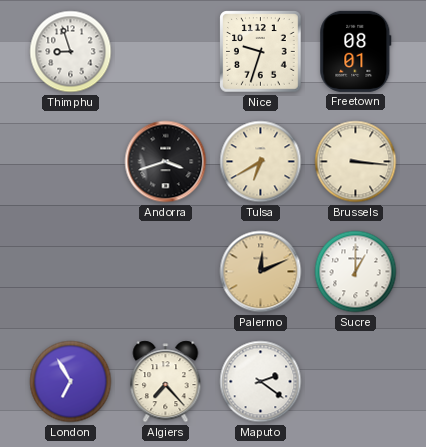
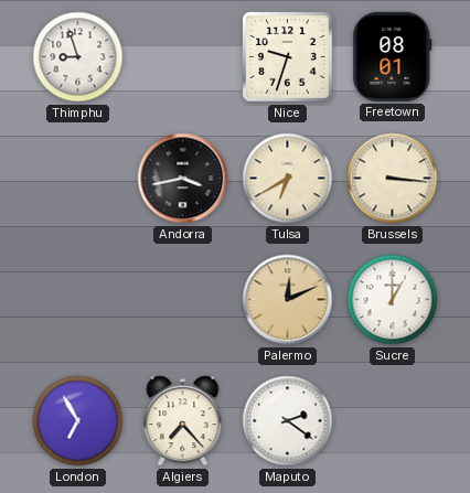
Andorra: 3:42 -> 3:43 (183, 179)
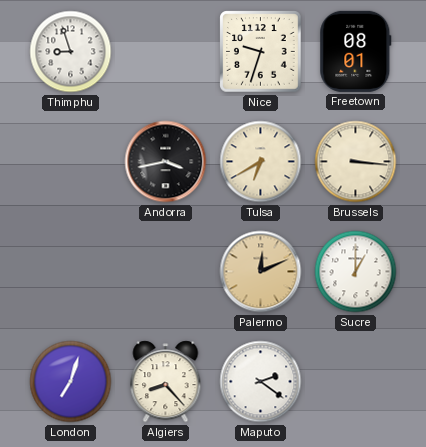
London: 6:55 -> 7:03 (71, 382)
Algiers: 7:23 -> 8:23 (166, 382)
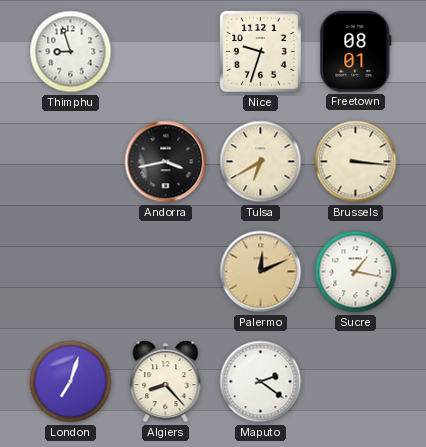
Sucre: 1:00 -> 1:17 (356, 272)
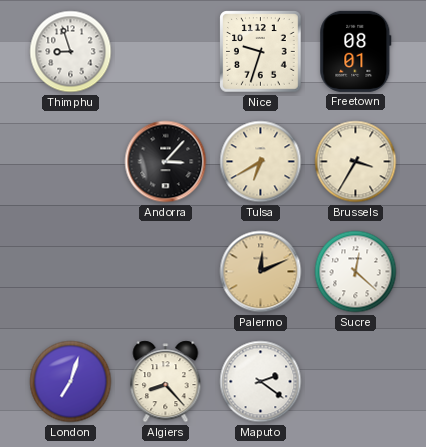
Andorra: 3:43 -> 3:07 (166, 162)
Brussels: 3:16 -> 3:35 (356, 162)
Sucre: 1:17 -> 12:22 (356, 272)
